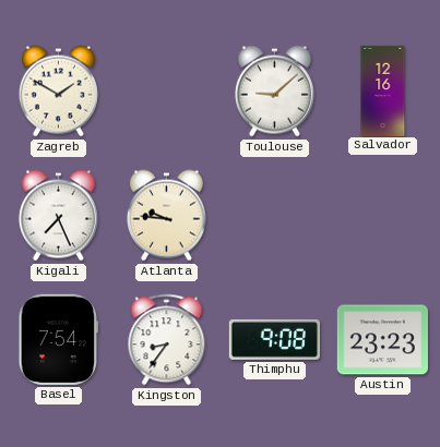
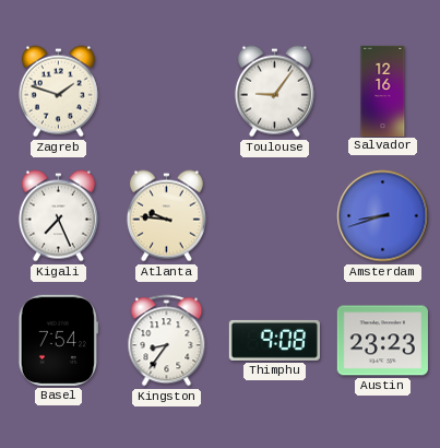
Zagreb: 1:50 -> 1:48 (58, 92)
Toulouse: 9:08 -> 9:06 (274, 92)
Amsterdam: none -> 8:42 (383, 216)
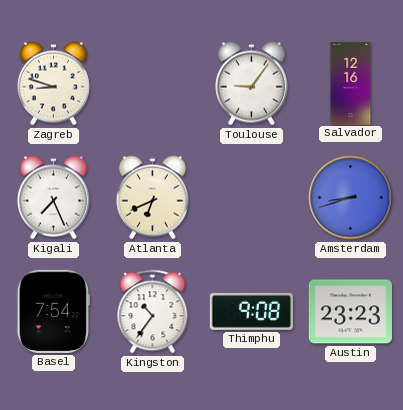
Zagreb: 1:48 -> 8:48 (53, 84)
Atlanta: 9:46 -> 6:41 (152, 198)
Kingston: 8:36 -> 10:36 (153, 312)
